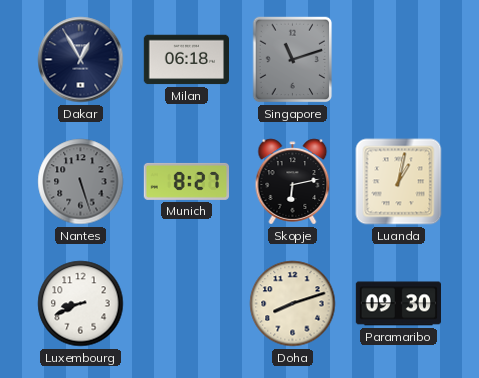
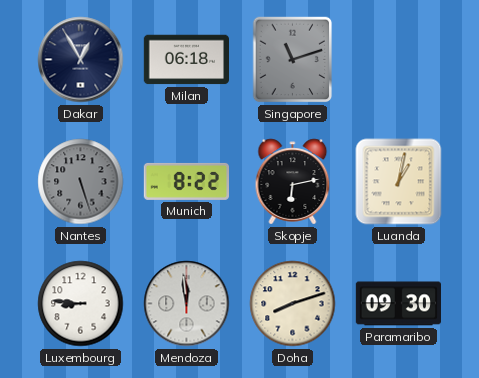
Munich: 8:27 -> 8:22 (186, 181)
Luxembourg: 8:41 -> 8:46 (81, 304)
Mendoza: none -> 11:59 (187, 304)
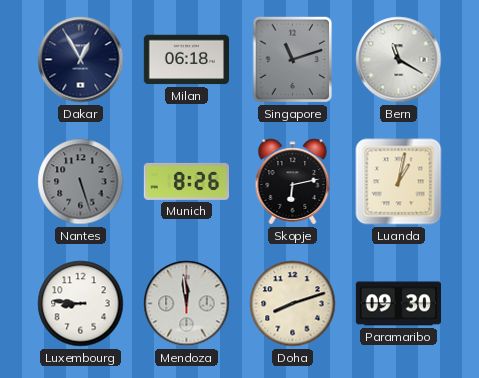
Bern: none -> 11:20 (399, 60)
Munich: 8:22 -> 8:26 (186, 181)
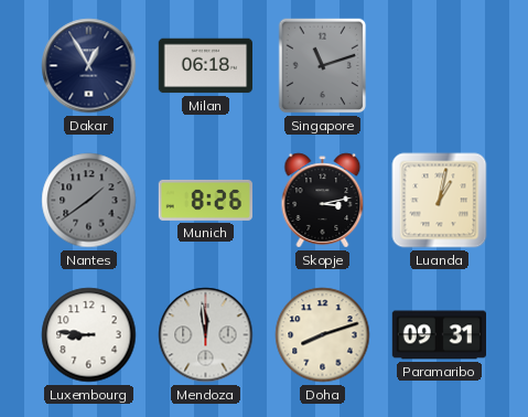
Bern: 11:20 -> none (399, 60)
Nantes: 5:27 -> 1:39 (89, 201)
Skopje: 6:13 -> 3:13 (323, 201)
Paramaribo: 09:30 -> 09:31 (439, 335)
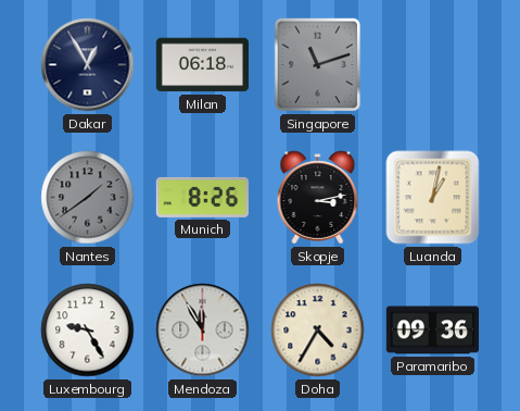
Luxembourg: 8:46 -> 9:25 (88, 331)
Mendoza: 11:59 -> 11:55 (203, 331)
Doha: 8:12 -> 4:35 (318, 331)
Paramaribo: 09:31 -> 09:36 (432, 331)
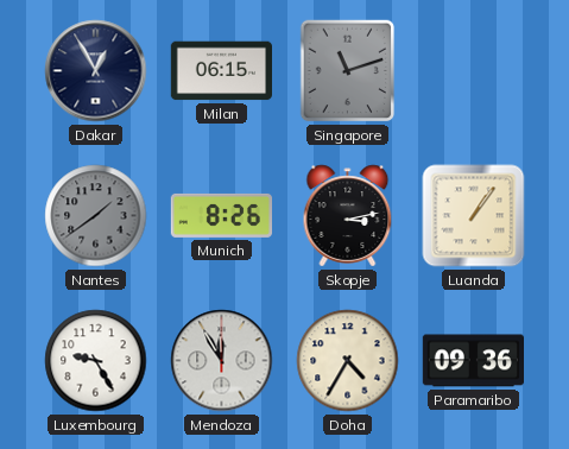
Milan: 06:18 -> 06:15 (221, 71)
Luanda: 1:02 -> 1:06 (474, 216)
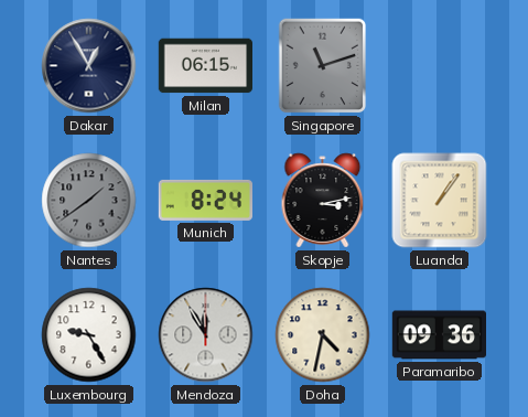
Munich: 8:26 -> 8:24 (205, 200)
Doha: 4:35 -> 4:32 (323, 335)
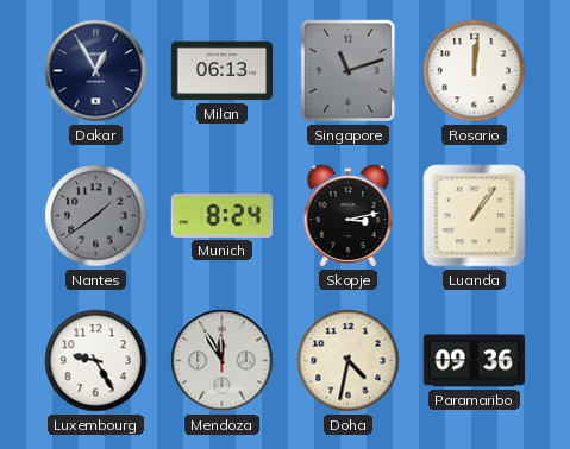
Milan: 06:15 -> 06:13 (221, 71)
Rosario: none -> 12:01 (475, 71)
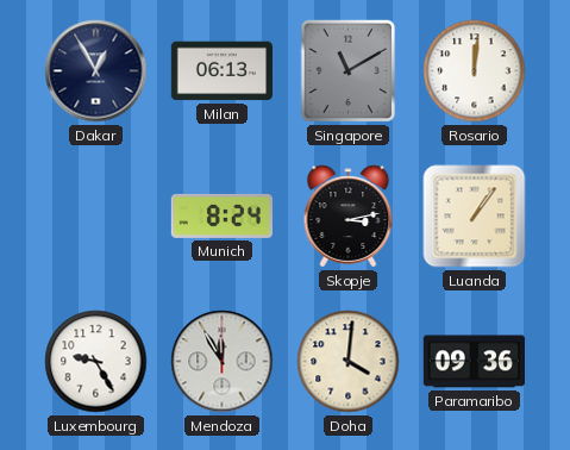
Singapore: 11:12 -> 11:10 (349, 71)
Nantes: 1:39 -> none (96, 216)
Doha: 4:32 -> 4:01 (349, 362)
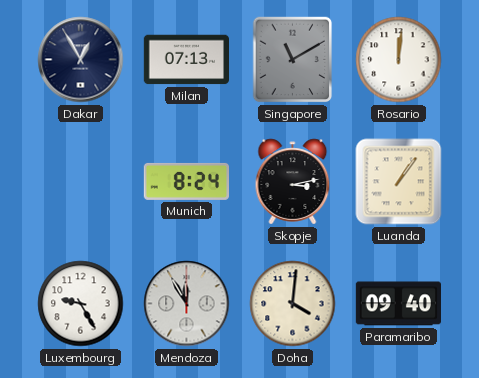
Milan: 06:13 -> 07:13 (186, 60)
Paramaribo: 09:36 -> 09:40 (398, 304)
